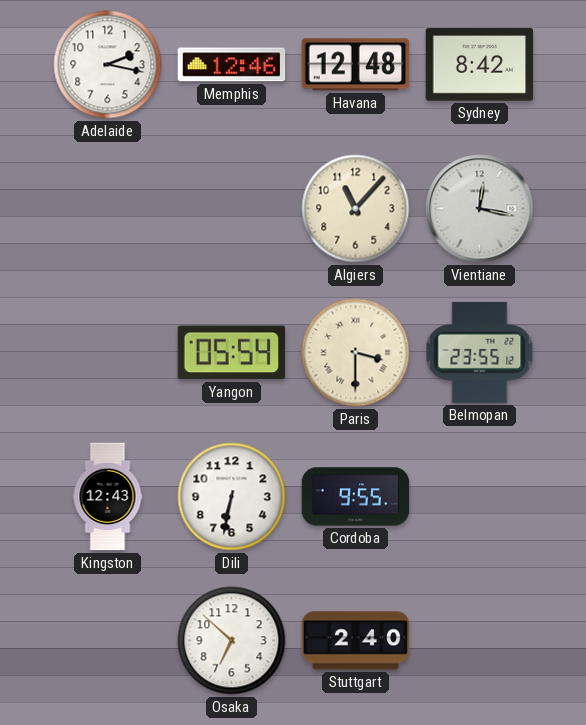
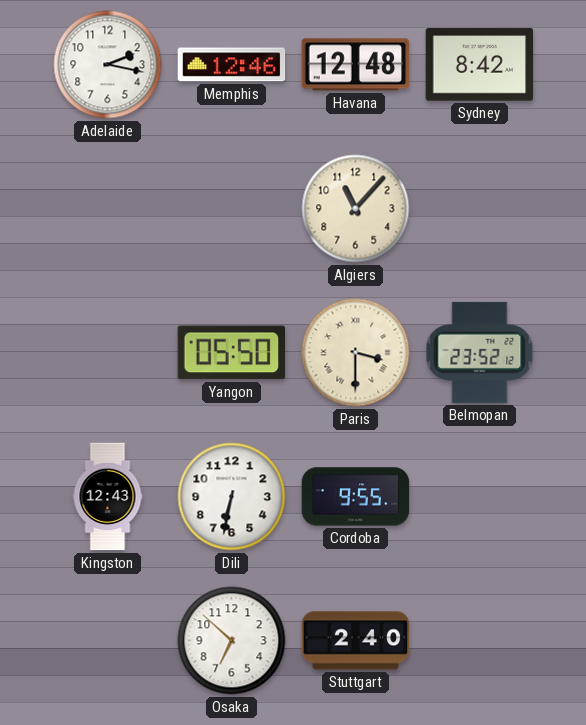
Vientiane: 12:17 -> none (480, 209)
Yangon: 05:54 -> 05:50 (232, 353)
Belmopan: 23:55 -> 23:52 (480, 352)
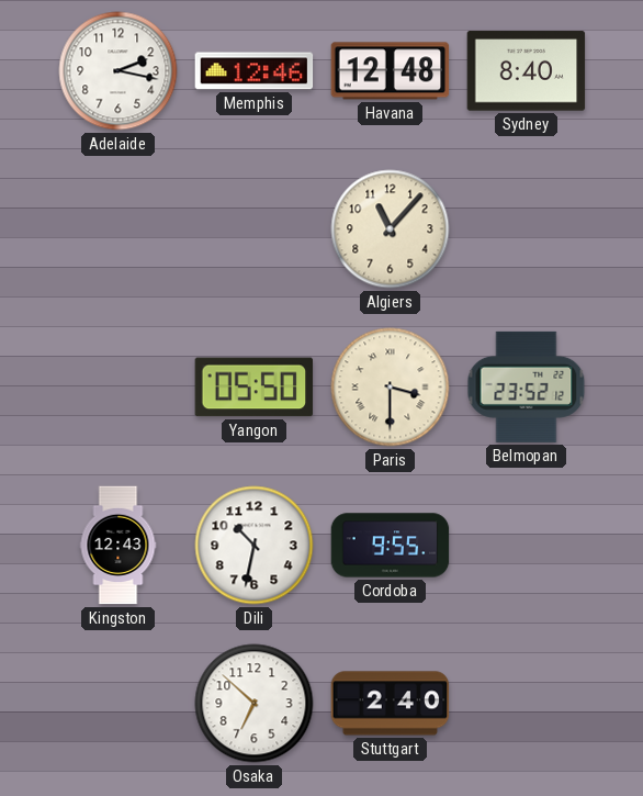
Sydney: 8:42 -> 8:40 (527, 71)
Dili: 6:32 -> 10:32 (255, 546)
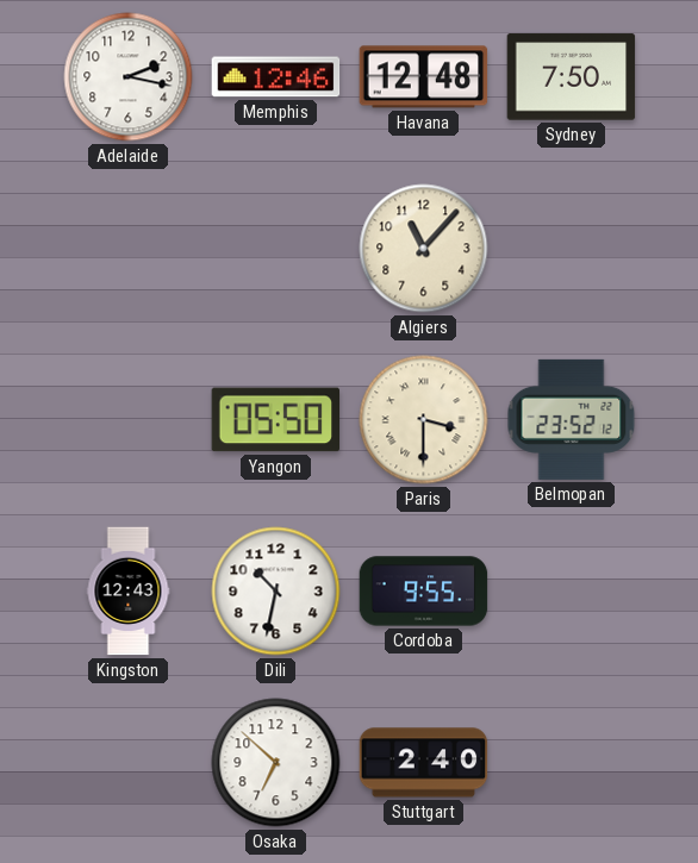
Sydney: 8:40 -> 7:50 (572, 77)
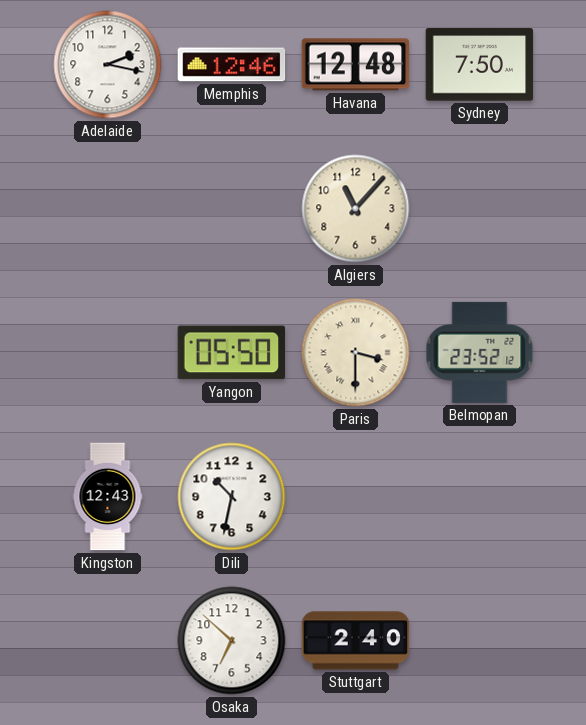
Cordoba: 9:55 -> none (424, 592)
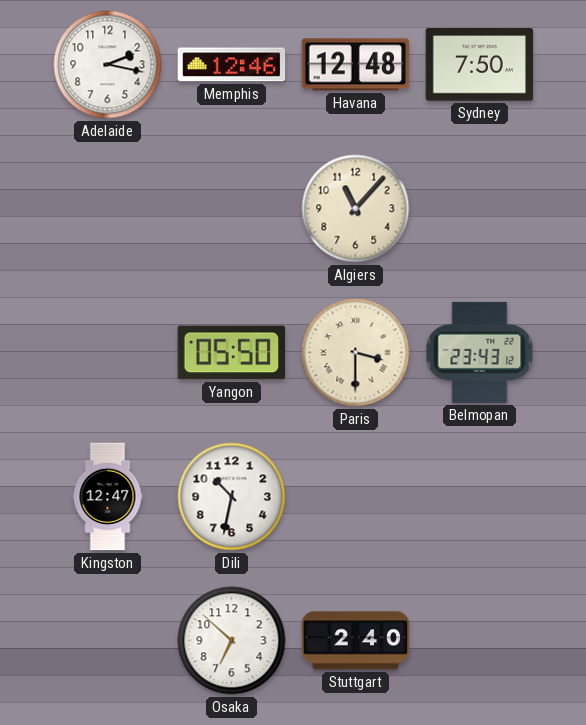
Belmopan: 23:52 -> 23:43 (480, 352)
Kingston: 12:43 -> 12:47 (108, 497)
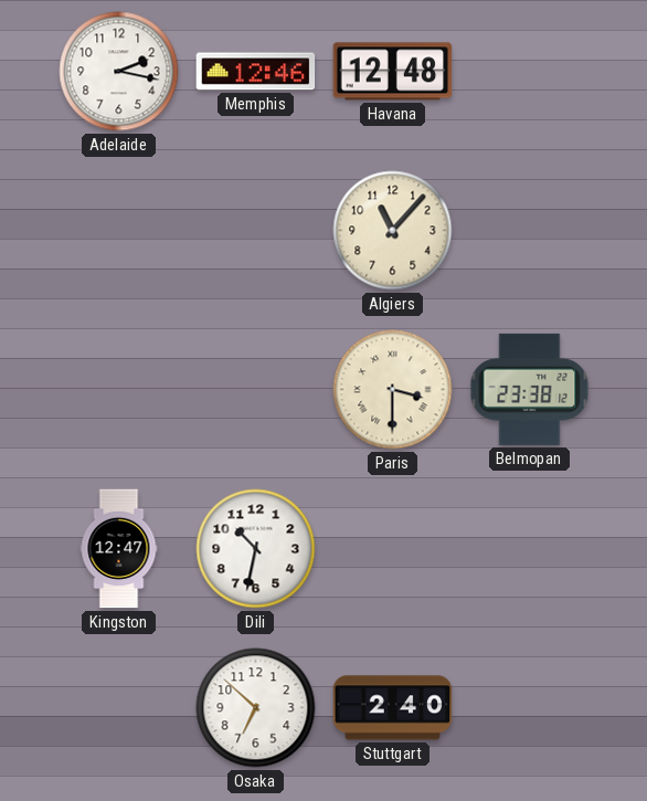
Sydney: 7:50 -> none (480, 65)
Yangon: 05:50 -> none (232, 353)
Belmopan: 23:43 -> 23:38 (530, 389)
